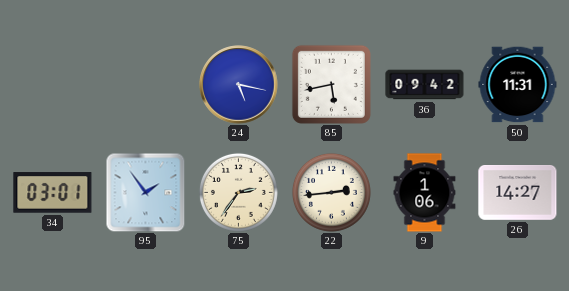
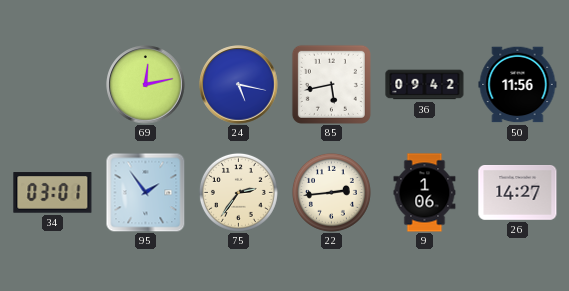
69: none -> 12:13 (146, 85)
50: 11:31 -> 11:56 (518, 85)
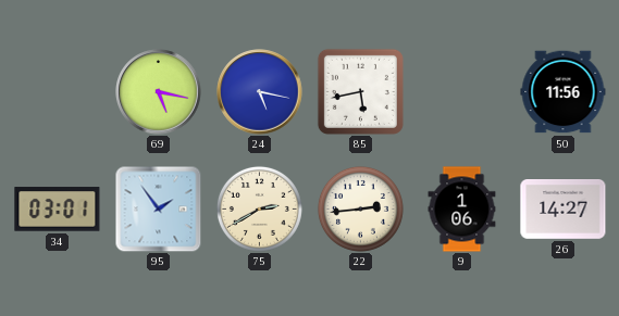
69: 12:13 -> 5:17 (159, 92)
36: 09:42 -> none (425, 85)
75: 2:36 -> 2:40 (259, 208)
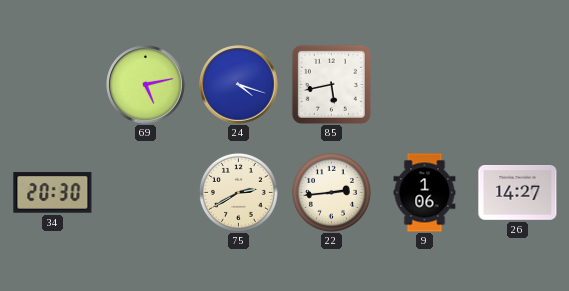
69: 5:17 -> 5:13 (146, 85)
24: 5:17 -> 4:18 (239, 85)
50: 11:56 -> none (564, 92)
34: 03:01 -> 20:30 (53, 193)
95: 1:54 -> none (158, 208)
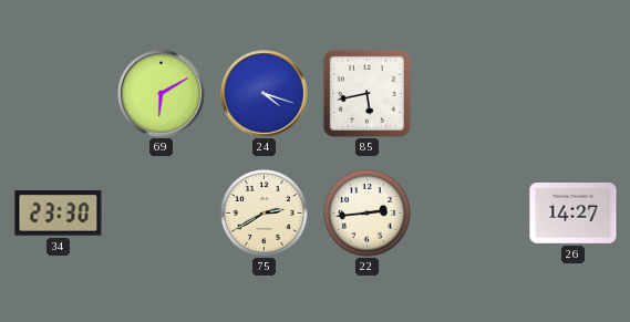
69: 5:13 -> 6:10 (162, 94)
34: 20:30 -> 23:30 (59, 214)
9: 1:06 -> none (425, 193)
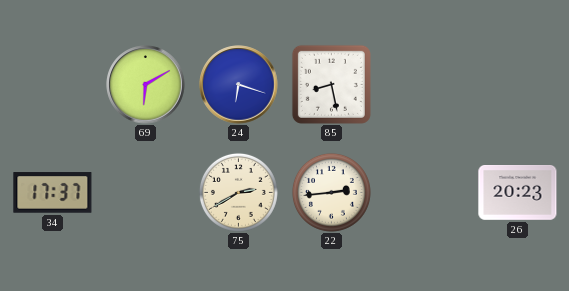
24: 4:18 -> 6:18 (239, 85)
85: 5:43 -> 8:28 (331, 84)
34: 23:30 -> 17:37 (53, 193)
26: 14:27 -> 20:23 (518, 193)
